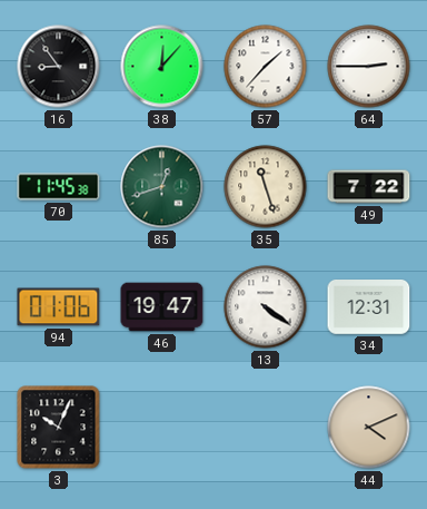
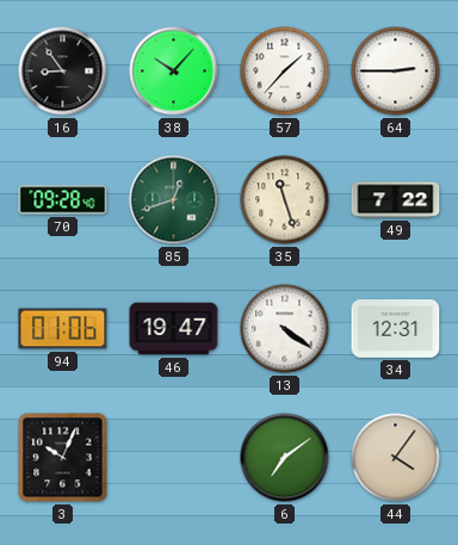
38: 12:07 -> 10:07 (174, 72)
70: 11:45 -> 09:28 (63, 200)
6: none -> 7:09 (285, 458)
44: 4:11 -> 4:06 (396, 458)
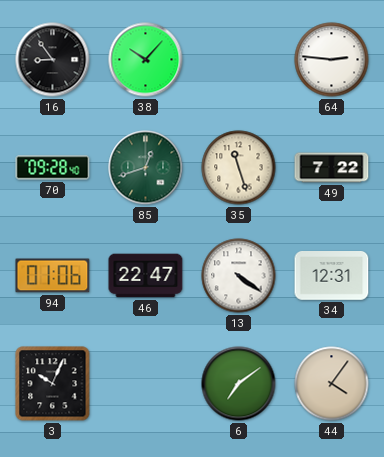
57: 1:37 -> none (285, 72)
64: 2:45 -> 2:46 (332, 60)
46: 19:47 -> 22:47 (146, 276)
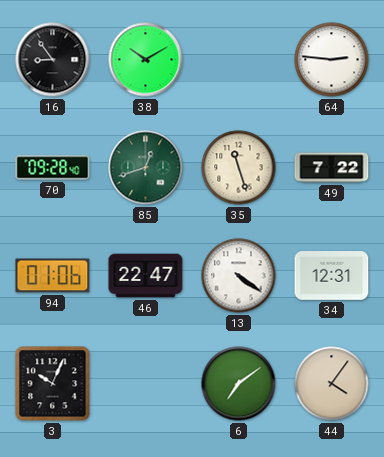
38: 10:07 -> 10:10 (146, 60)
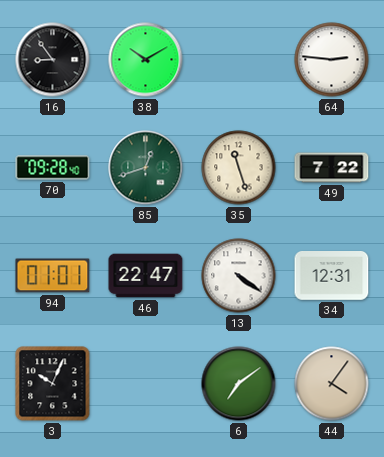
94: 01:06 -> 01:01 (53, 276)
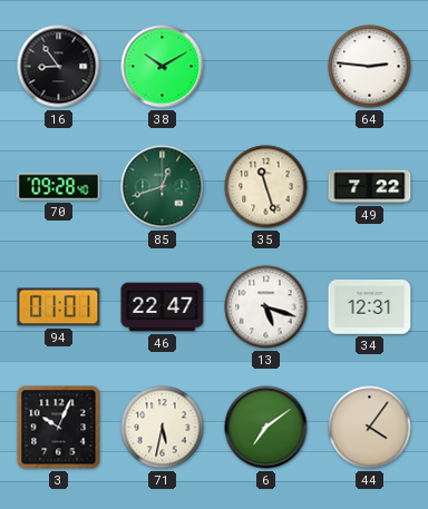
13: 4:21 -> 5:18 (266, 307)
71: none -> 5:32 (163, 428)
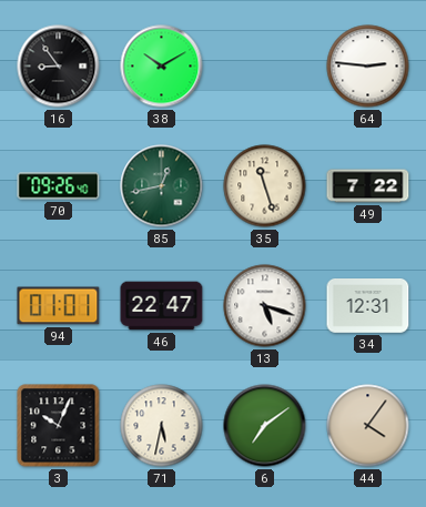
70: 09:28 -> 09:26 (59, 186)
85: 12:42 -> 12:43 (162, 186)
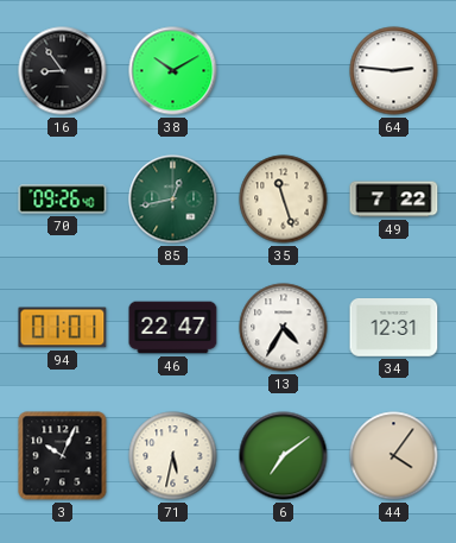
13: 5:18 -> 4:35 (284, 328)
